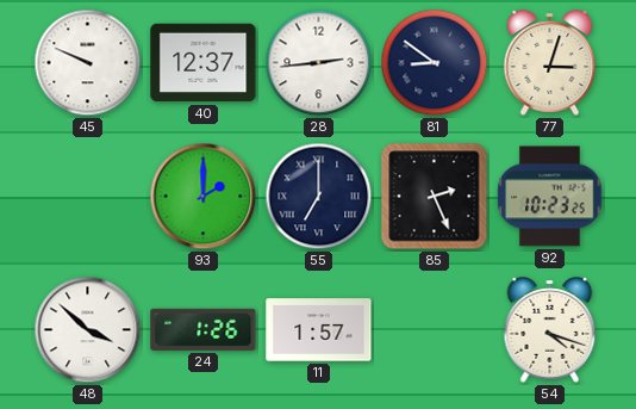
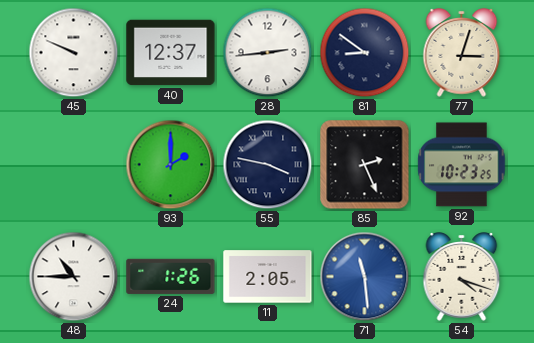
55: 7:00 -> 3:47 (268, 165)
48: 3:52 -> 10:45 (74, 277)
11: 1:57 -> 2:05 (268, 277)
71: none -> 11:29 (365, 277)
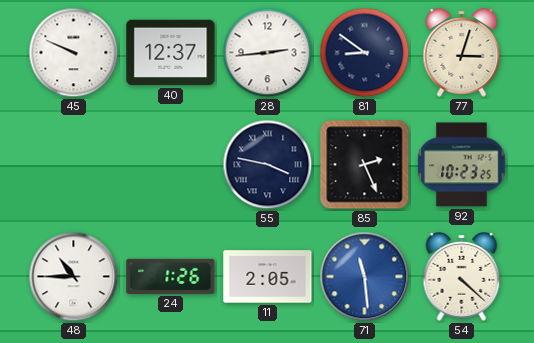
93: 2:00 -> none (171, 165)
54: 4:18 -> 4:22 (462, 277)
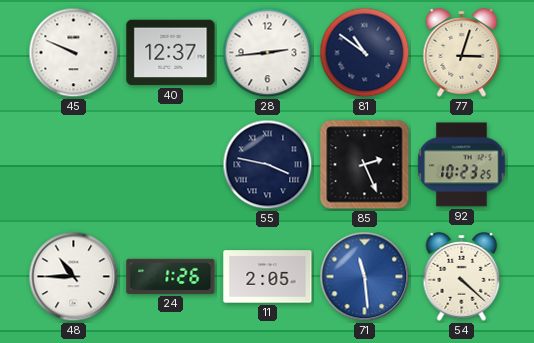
81: 8:51 -> 10:51 (365, 53)
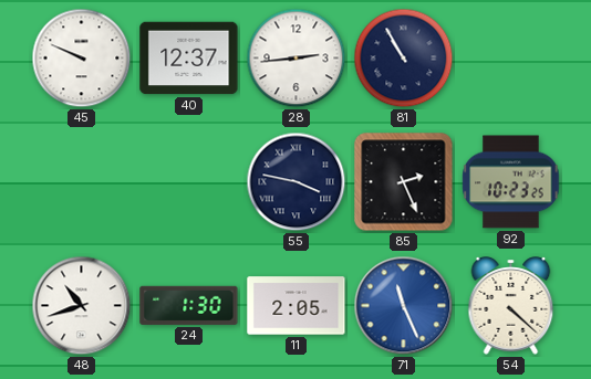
81: 10:51 -> 10:55 (404, 59)
77: 3:03 -> none (462, 53)
48: 10:45 -> 10:42 (82, 306)
24: 1:26 -> 1:30 (189, 305)
71: 11:29 -> 11:26 (404, 306)
